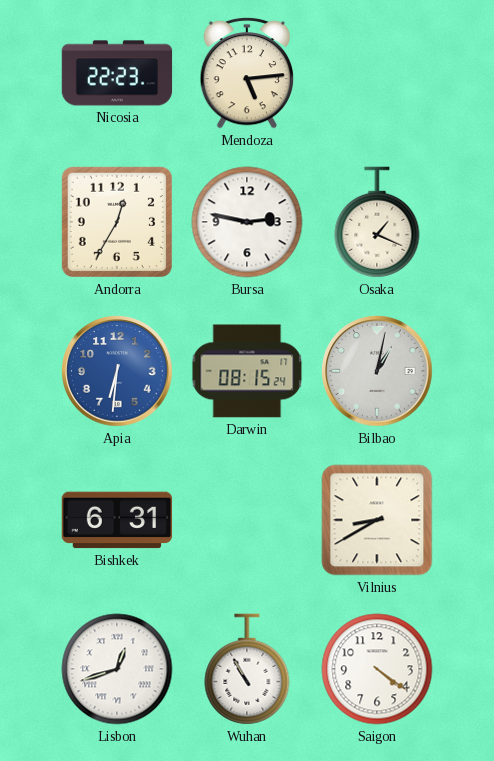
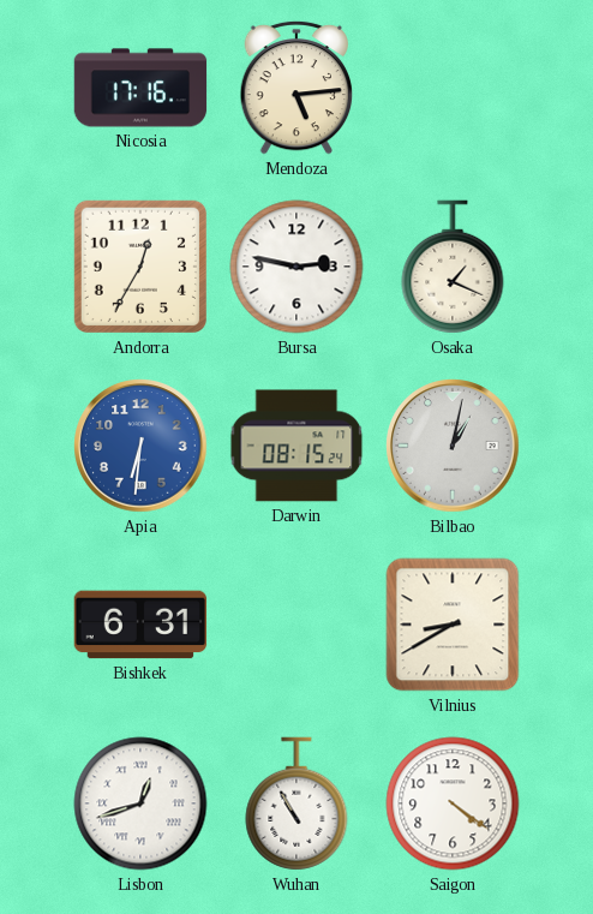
Nicosia: 22:23 -> 17:16 (140, 88)
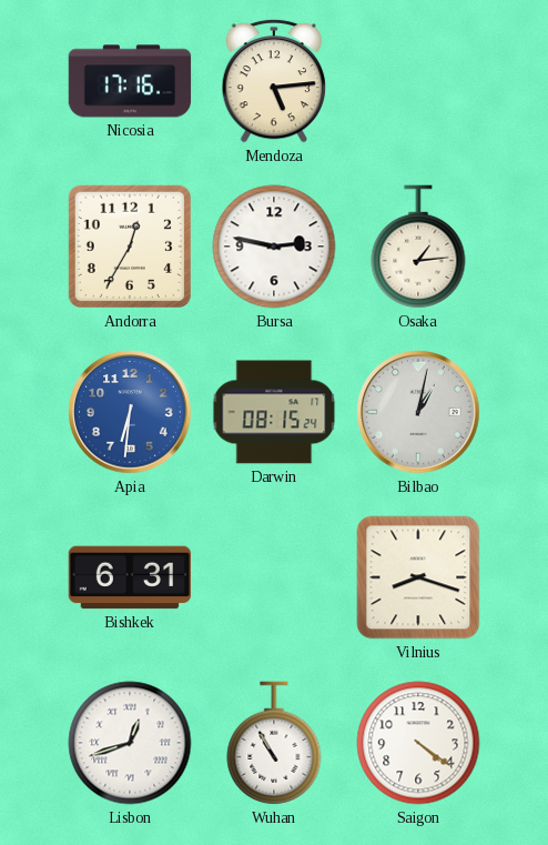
Osaka: 1:19 -> 1:14 (418, 247)
Vilnius: 8:40 -> 8:18 (418, 577)
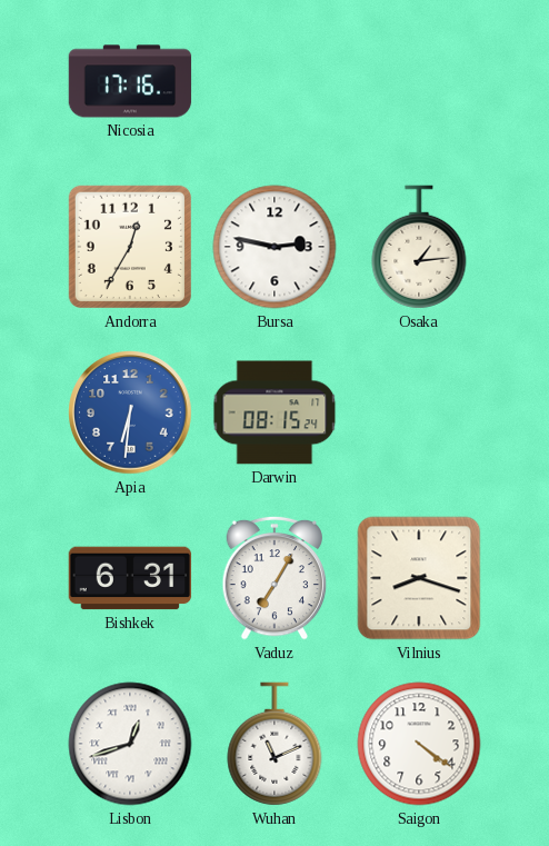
Mendoza: 5:14 -> none (274, 81)
Bilbao: 1:02 -> none (418, 412)
Vaduz: none -> 7:05 (274, 578)
Wuhan: 10:55 -> 11:11 (274, 744)
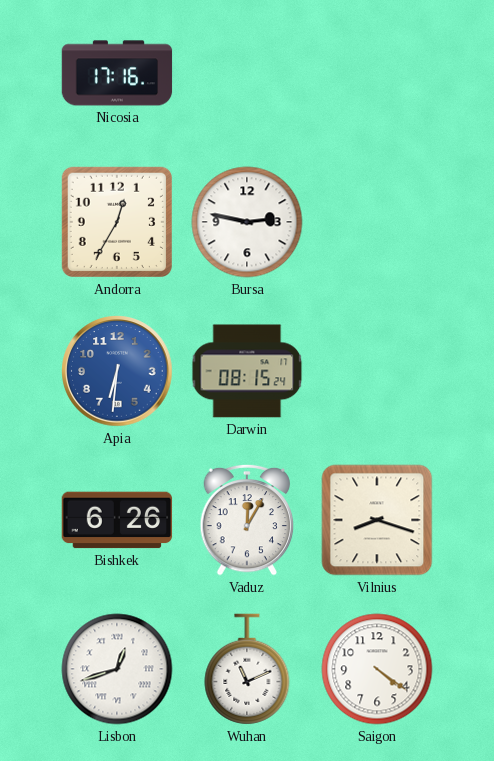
Osaka: 1:14 -> none (419, 247)
Bishkek: 6:31 -> 6:26 (117, 520)
Vaduz: 7:05 -> 12:05 (247, 520)
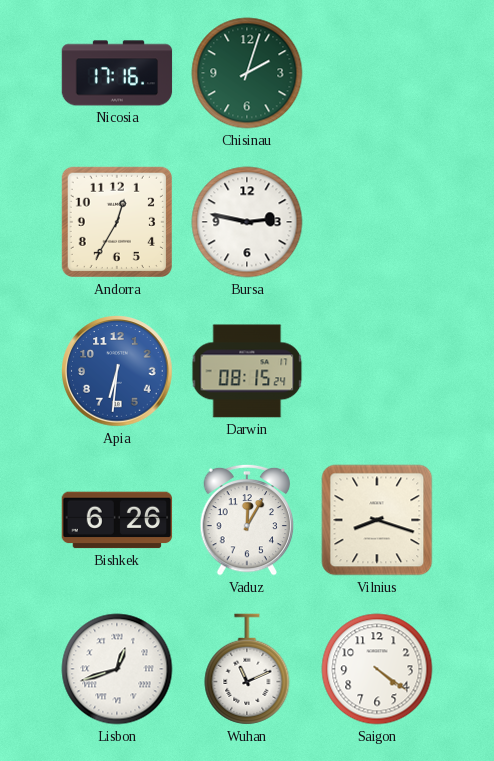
Chisinau: none -> 2:03 (247, 73)
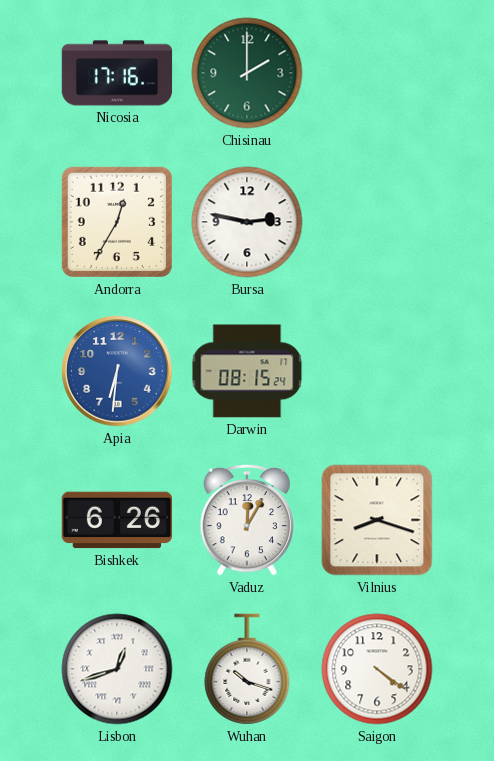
Chisinau: 2:03 -> 2:00 (247, 73)
Wuhan: 11:11 -> 10:18 (247, 669)
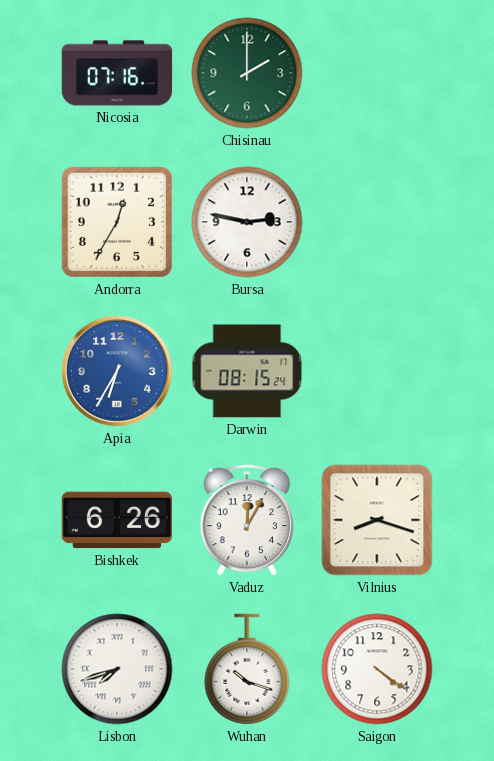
Nicosia: 17:16 -> 07:16 (117, 73)
Apia: 6:31 -> 6:35 (117, 371)
Lisbon: 12:42 -> 7:42 (117, 669)
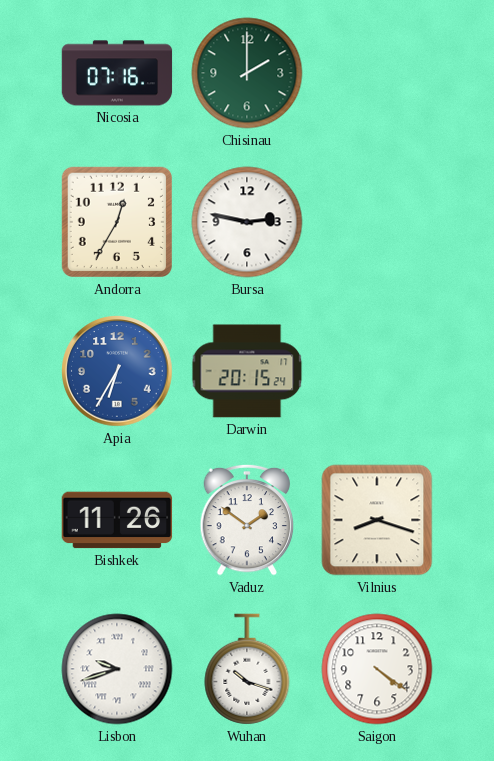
Darwin: 08:15 -> 20:15 (247, 371)
Bishkek: 6:26 -> 11:26 (117, 520)
Vaduz: 12:05 -> 1:51 (247, 520)
Lisbon: 7:42 -> 9:42 (117, 669)
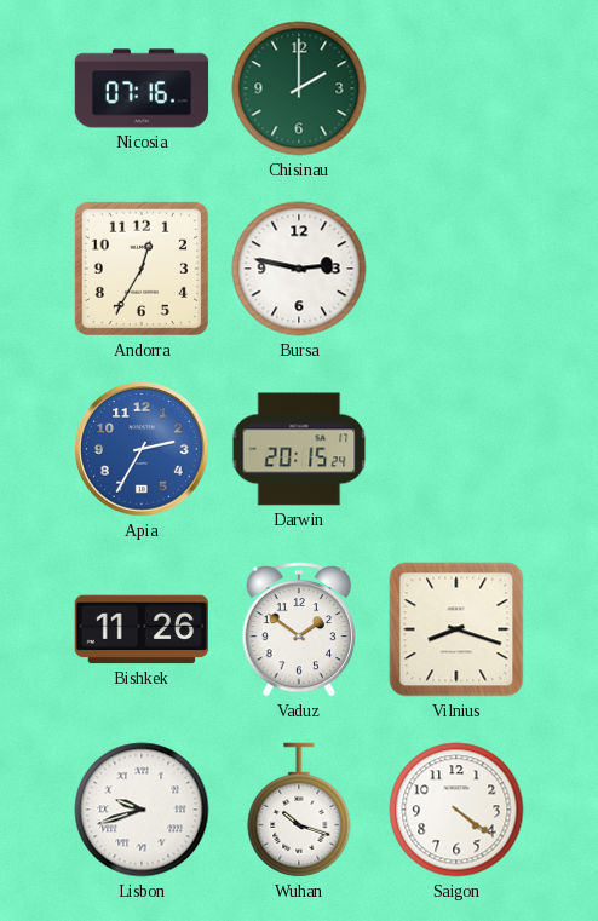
Apia: 6:35 -> 2:35 (142, 449)
